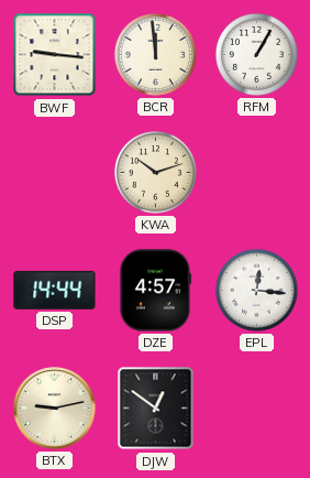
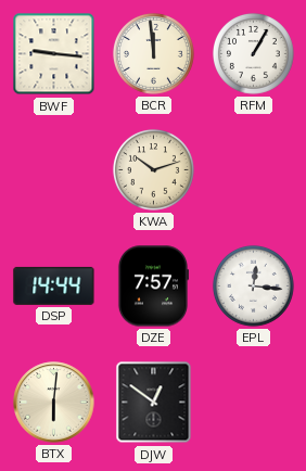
DZE: 4:57 -> 7:57 (152, 287)
BTX: 9:13 -> 6:01 (54, 403)
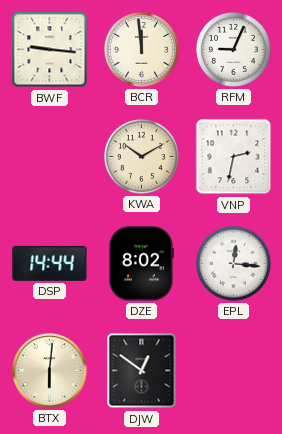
RFM: 1:05 -> 9:04 (233, 49)
KWA: 10:12 -> 10:10 (141, 156)
VNP: none -> 2:32 (234, 157)
DZE: 7:57 -> 8:02 (140, 264)
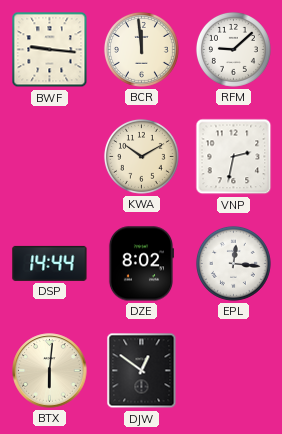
RFM: 9:04 -> 9:08 (233, 49)
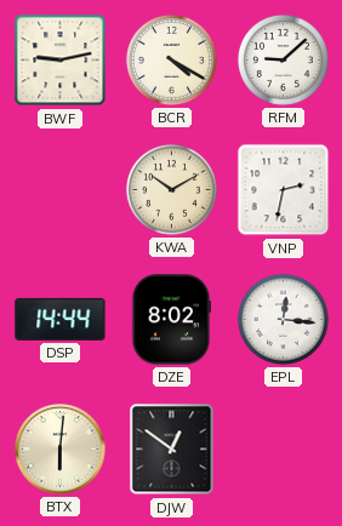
BWF: 9:16 -> 9:13 (61, 61)
BCR: 11:59 -> 4:20 (171, 59)
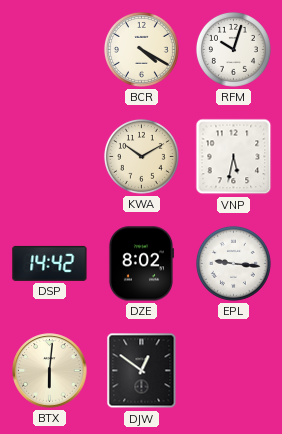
BWF: 9:13 -> none (61, 61)
RFM: 9:08 -> 10:03 (233, 49)
VNP: 2:32 -> 5:32 (234, 157)
DSP: 14:44 -> 14:42 (50, 263)
EPL: 12:16 -> 9:16 (233, 263)
